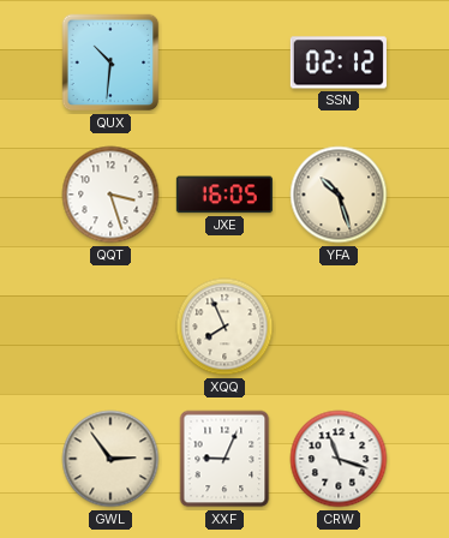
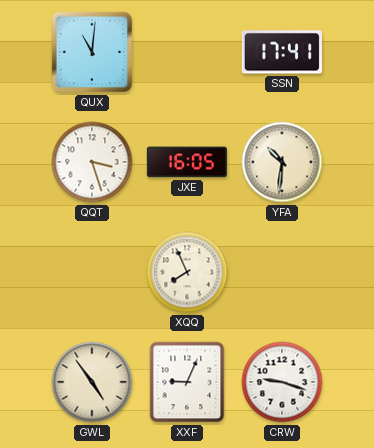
QUX: 10:31 -> 11:01 (92, 52)
SSN: 02:12 -> 17:41 (282, 52)
YFA: 10:27 -> 10:31 (282, 162)
GWL: 2:54 -> 4:54 (92, 382)
CRW: 11:18 -> 9:18 (282, 382)
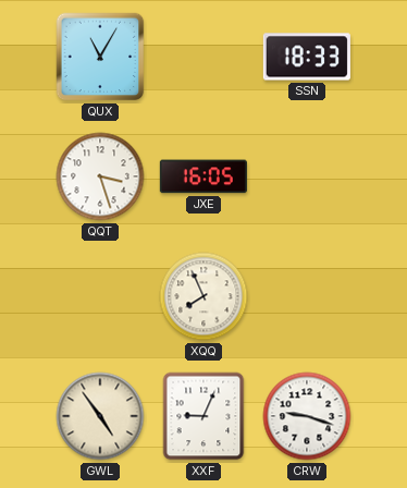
QUX: 11:01 -> 11:05 (100, 57)
SSN: 17:41 -> 18:33 (307, 57)
YFA: 10:31 -> none (282, 162)
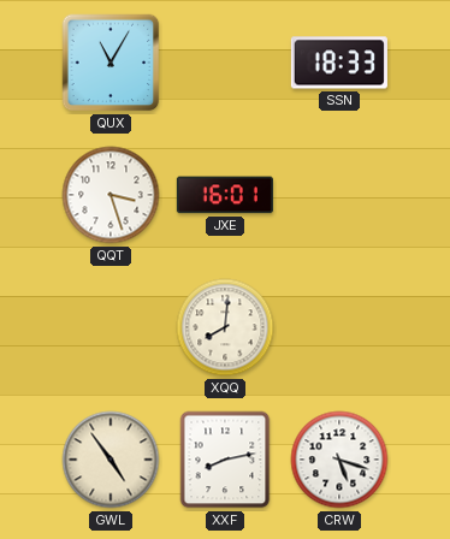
JXE: 16:05 -> 16:01 (225, 195)
XQQ: 7:56 -> 8:01 (225, 327)
XXF: 9:04 -> 8:13 (225, 460)
CRW: 9:18 -> 5:18 (339, 460)
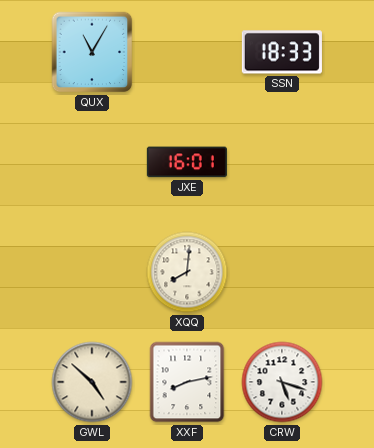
QQT: 3:27 -> none (111, 195)
GWL: 4:54 -> 4:52 (92, 382)
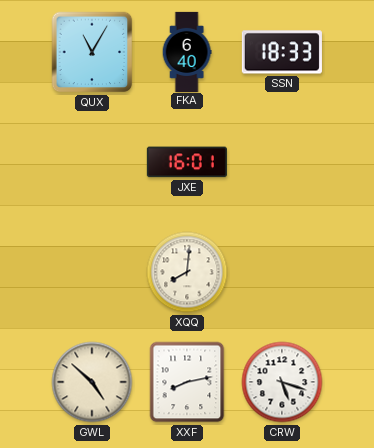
FKA: none -> 6:40 (187, 51)
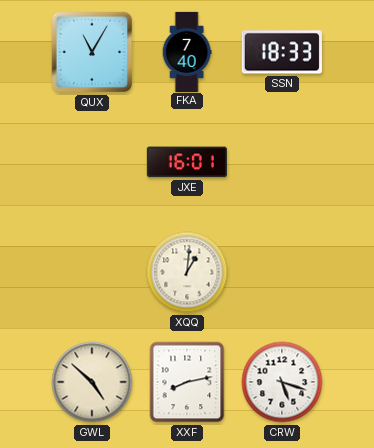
FKA: 6:40 -> 7:40 (187, 51)
XQQ: 8:01 -> 1:01 (187, 272)
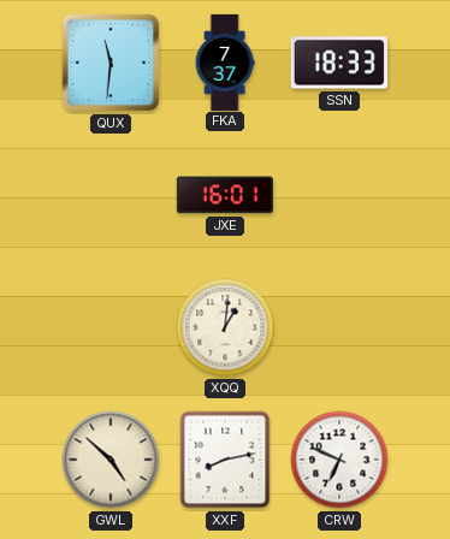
QUX: 11:05 -> 11:31 (111, 63)
FKA: 7:40 -> 7:37 (225, 61)
CRW: 5:18 -> 6:49 (339, 460)
